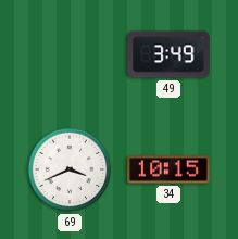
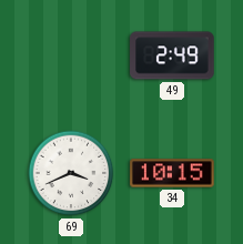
49: 3:49 -> 2:49 (172, 55)
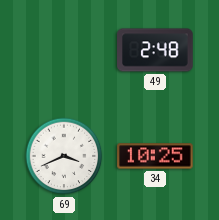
49: 2:49 -> 2:48 (155, 50)
34: 10:15 -> 10:25 (155, 156)
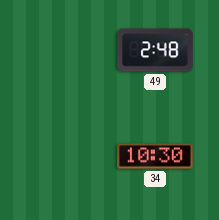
69: 3:41 -> none (64, 156)
34: 10:25 -> 10:30 (155, 156)
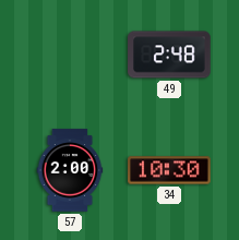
57: none -> 2:00 (70, 170)
